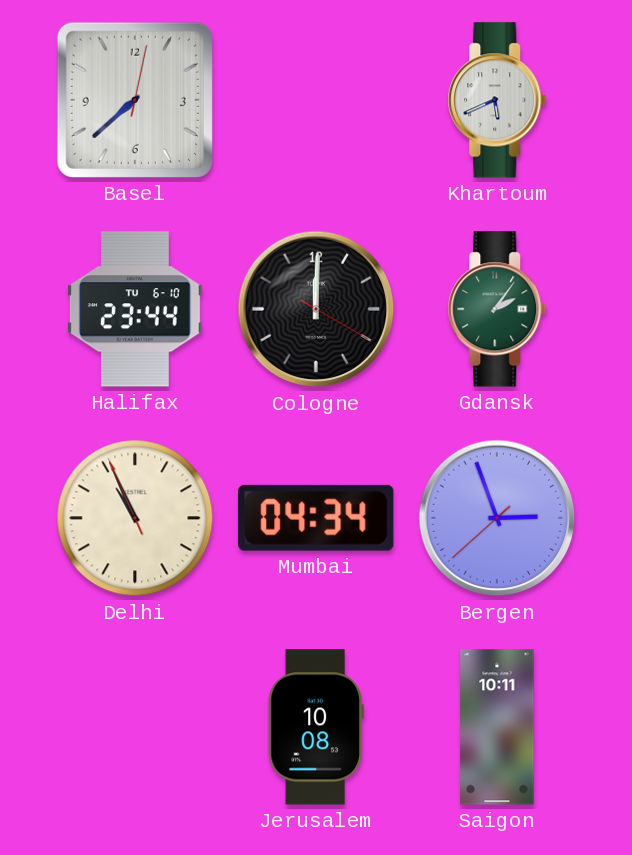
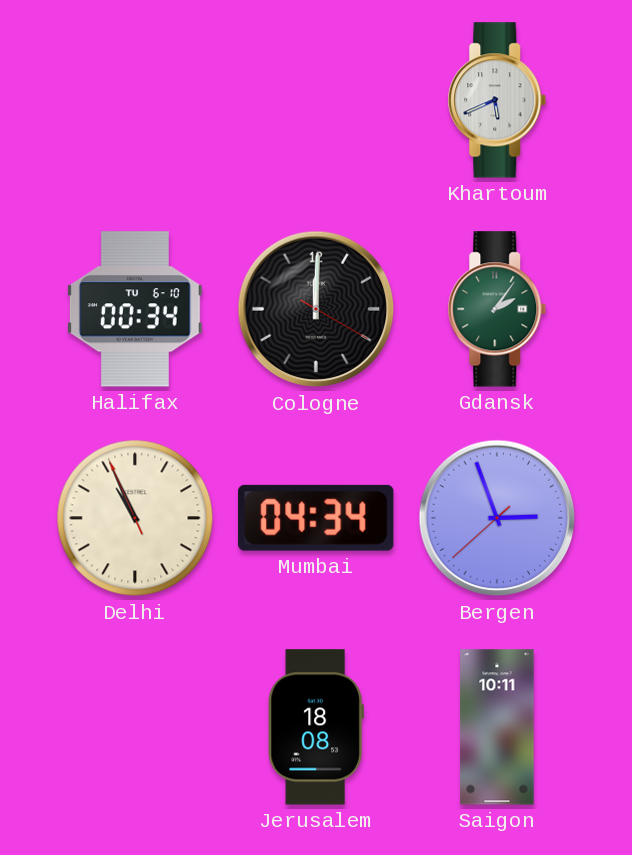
Basel: 7:38 -> none (135, 100)
Halifax: 23:44 -> 00:34 (135, 309)
Jerusalem: 10:08 -> 18:08 (316, 727)
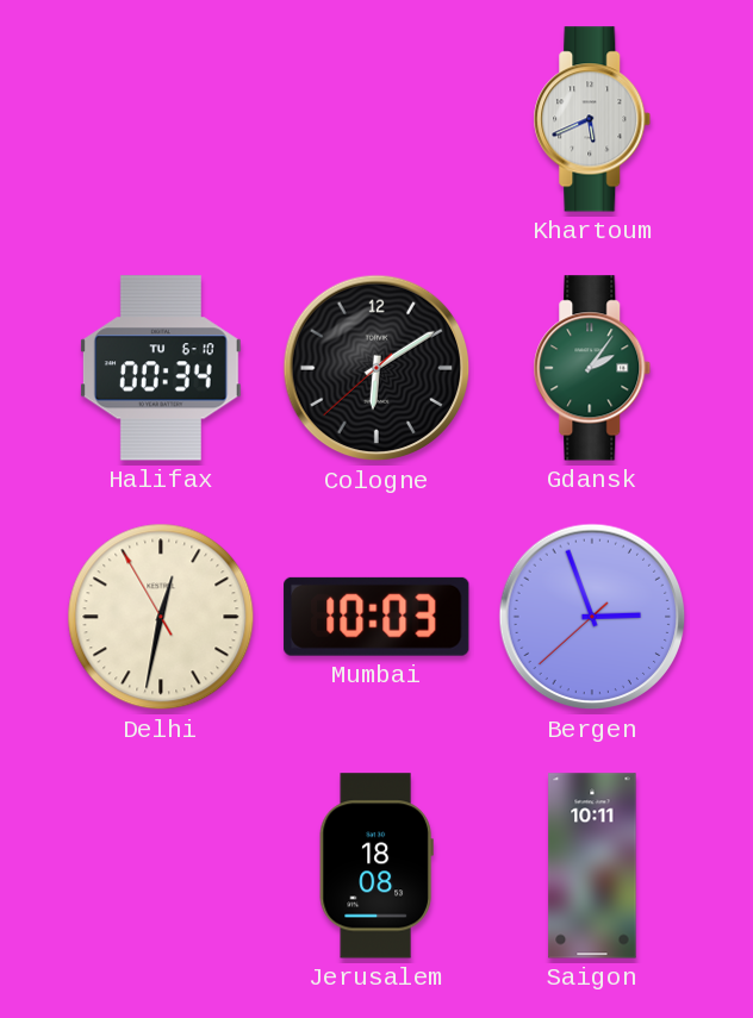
Cologne: 12:00 -> 6:09 (376, 368)
Delhi: 10:55 -> 12:31 (161, 617)
Mumbai: 04:34 -> 10:03 (376, 617)
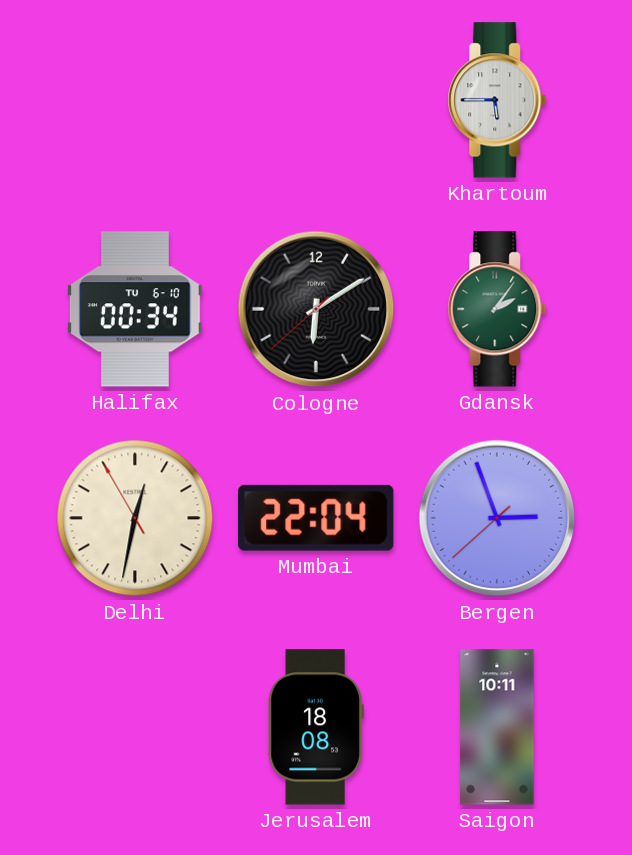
Khartoum: 5:41 -> 5:45 (497, 100)
Mumbai: 10:03 -> 22:04 (316, 518)
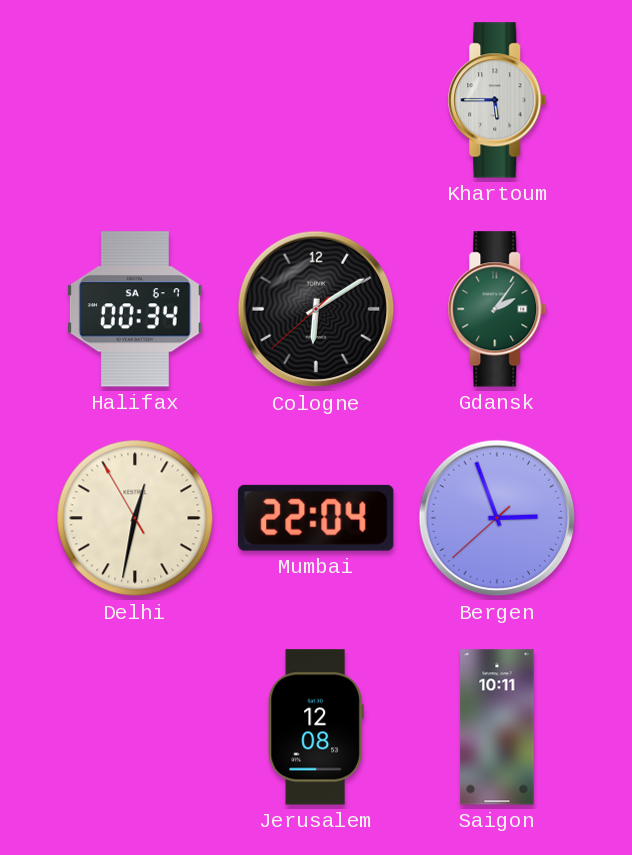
Halifax date: TU 6-10 -> SA 6-7 (135, 309)
Jerusalem: 18:08 -> 12:08 (316, 727)
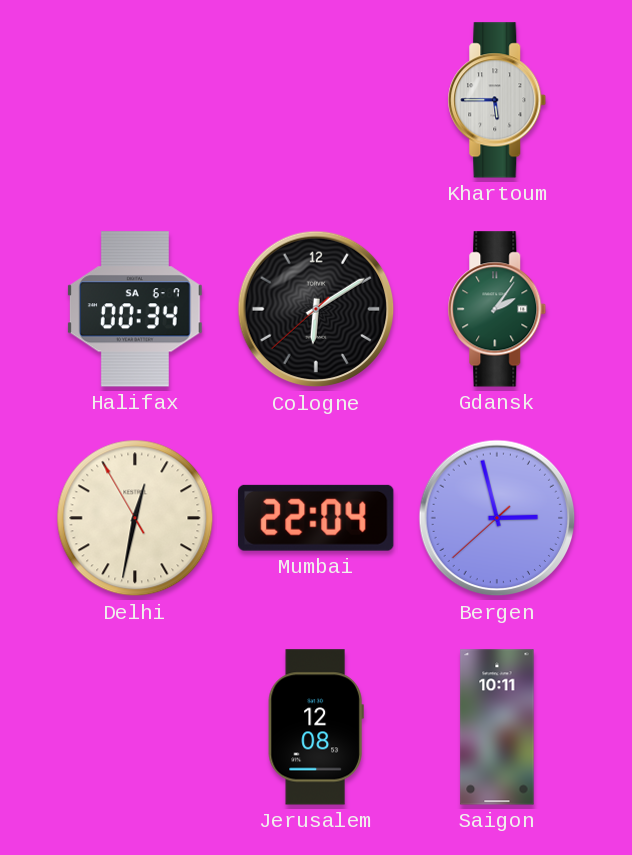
Bergen: 2:56 -> 2:57 (497, 518)
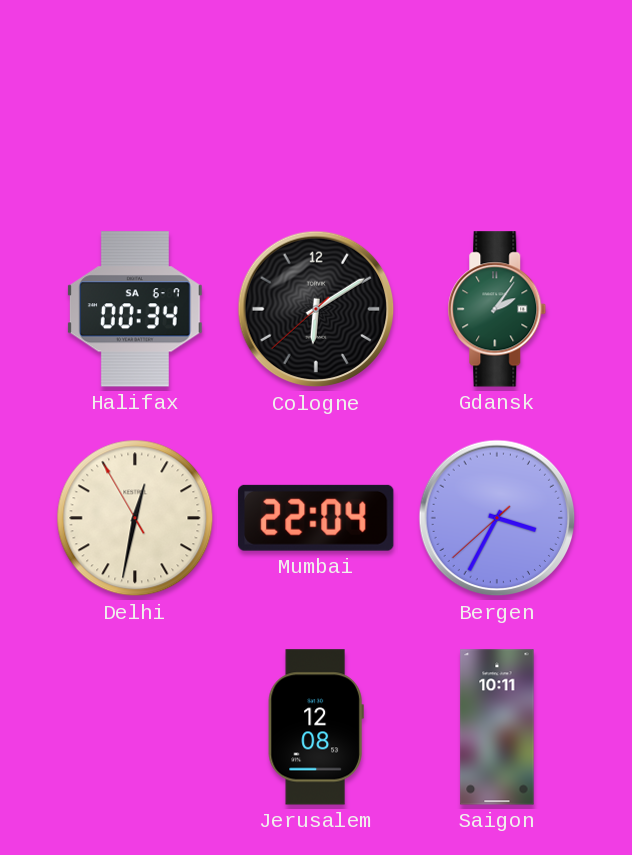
Khartoum: 5:45 -> none (497, 100)
Bergen: 2:57 -> 3:34 (497, 518)
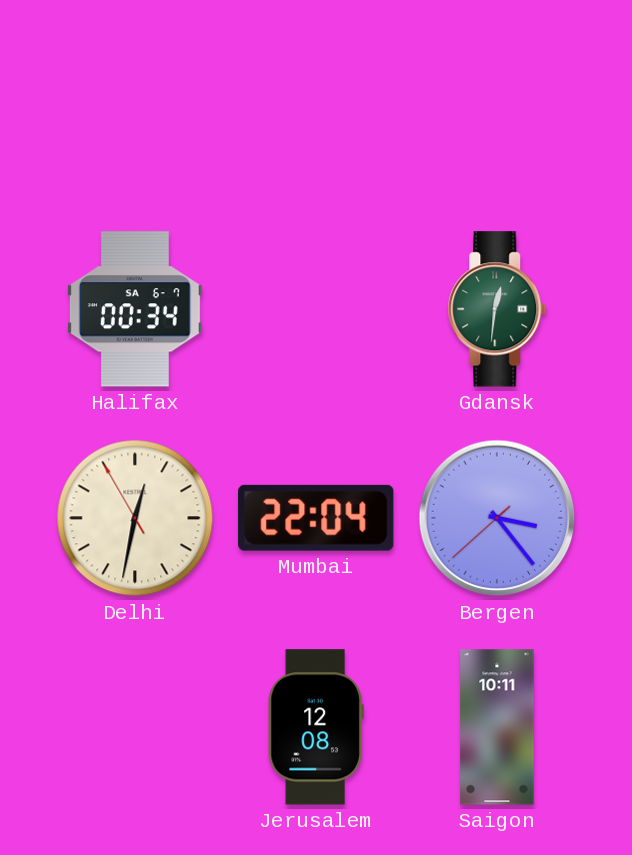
Cologne: 6:09 -> none (316, 309)
Gdansk: 2:06 -> 12:31 (497, 309)
Bergen: 3:34 -> 3:23 (497, 518)
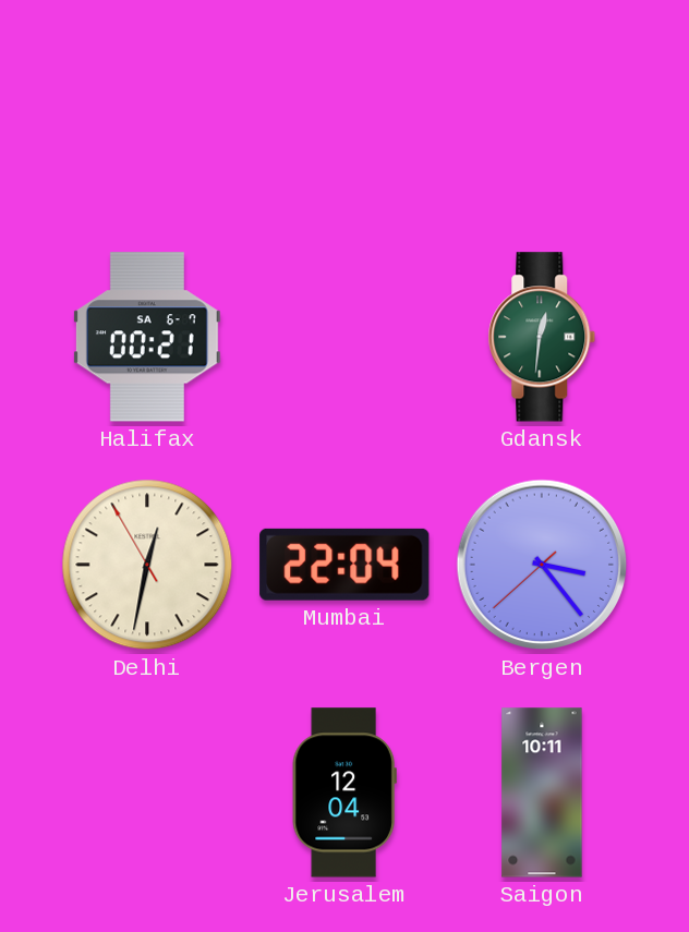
Halifax: 00:34 -> 00:21 (147, 337)
Jerusalem: 12:08 -> 12:04 (344, 792)
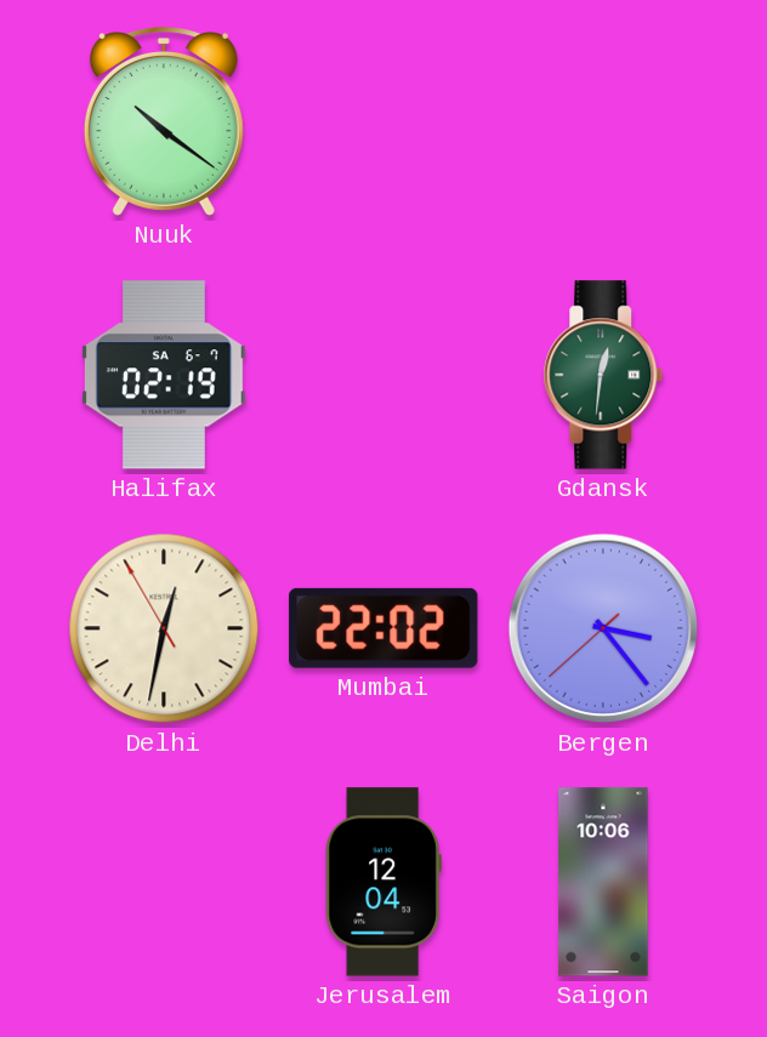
Nuuk: none -> 10:21 (164, 121)
Halifax: 00:21 -> 02:19 (164, 375)
Mumbai: 22:04 -> 22:02 (383, 628)
Saigon: 10:11 -> 10:06 (603, 882)
